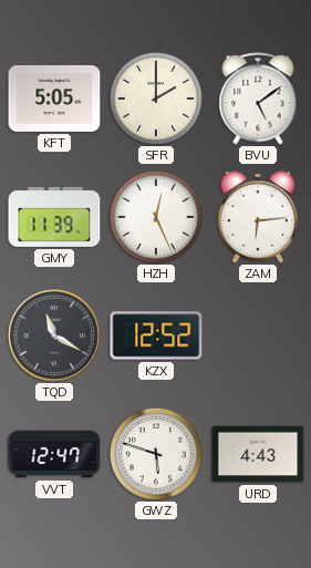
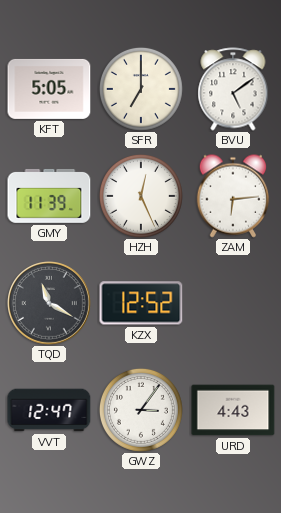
SFR: 2:00 -> 7:00 (141, 89)
GWZ: 5:48 -> 3:06 (141, 410)
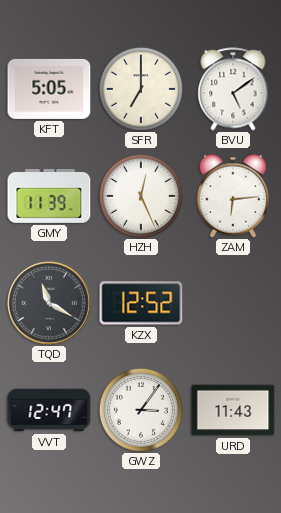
URD: 4:43 -> 11:43 (233, 410)
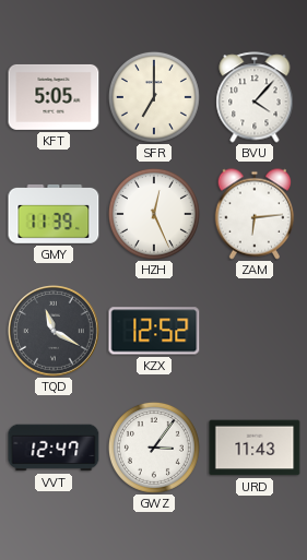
BVU: 5:09 -> 4:07 (255, 97)
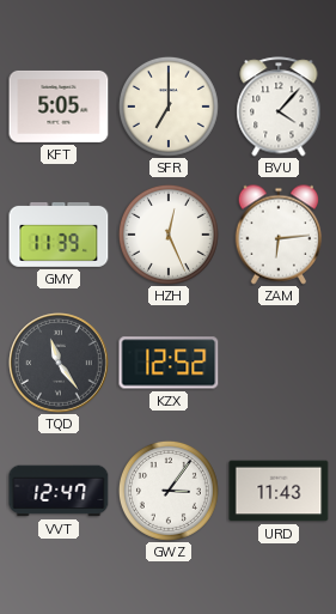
TQD: 11:20 -> 11:24 (60, 364)
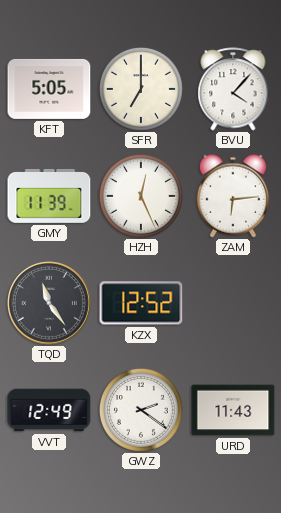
VVT: 12:47 -> 12:49 (49, 410)
GWZ: 3:06 -> 2:21 (141, 410)
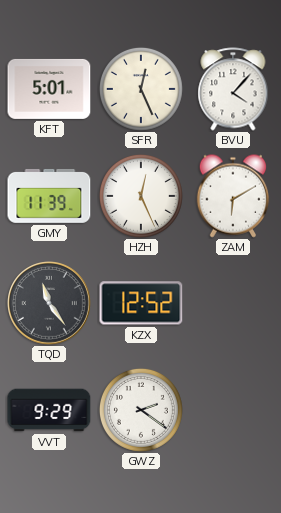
KFT: 5:05 -> 5:01 (49, 89)
SFR: 7:00 -> 12:26 (141, 89)
ZAM: 6:14 -> 6:10 (233, 196)
VVT: 12:49 -> 9:29 (49, 410)
URD: 11:43 -> none (233, 410)
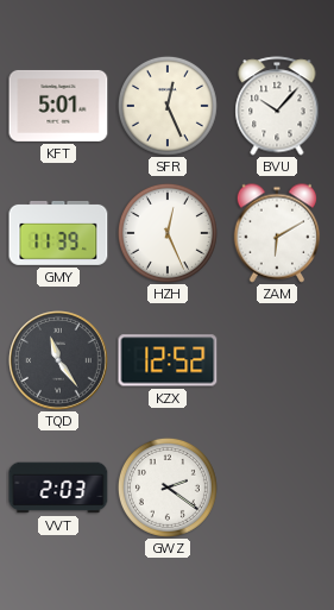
BVU: 4:07 -> 10:07 (277, 106)
VVT: 9:29 -> 2:03 (58, 488)
